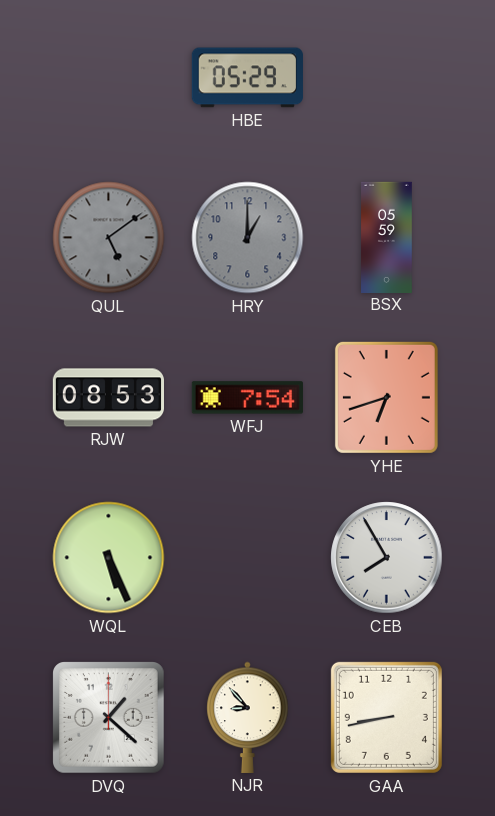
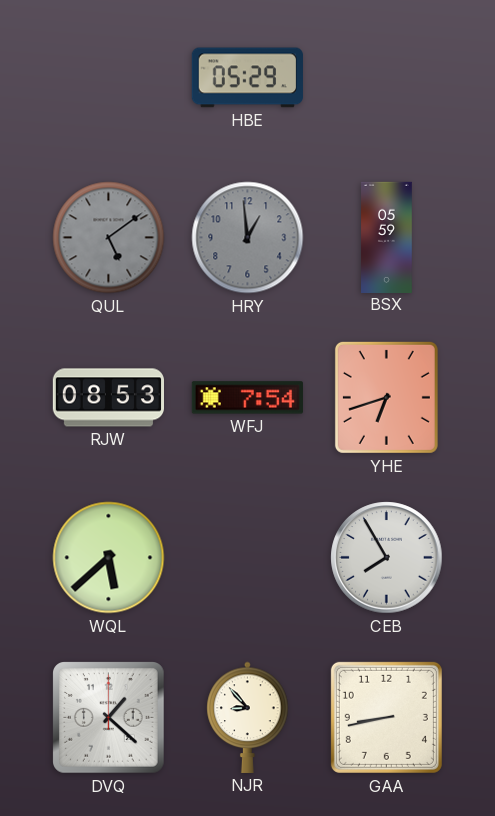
HRY: 1:00 -> 12:59 (248, 238)
WQL: 5:26 -> 5:38 (109, 558)
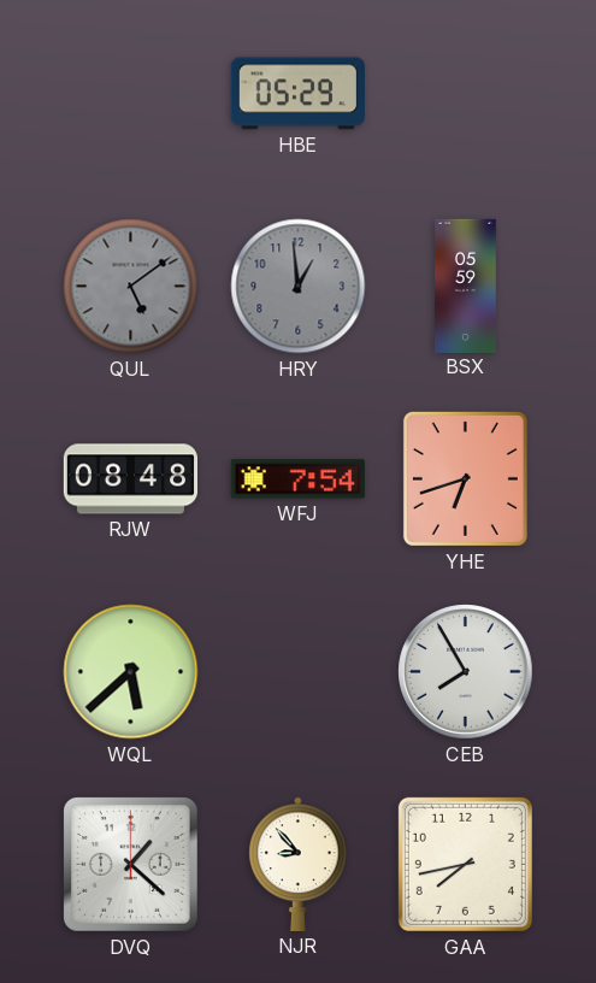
RJW: 08:53 -> 08:48 (130, 479)
GAA: 8:43 -> 7:43 (465, 864)
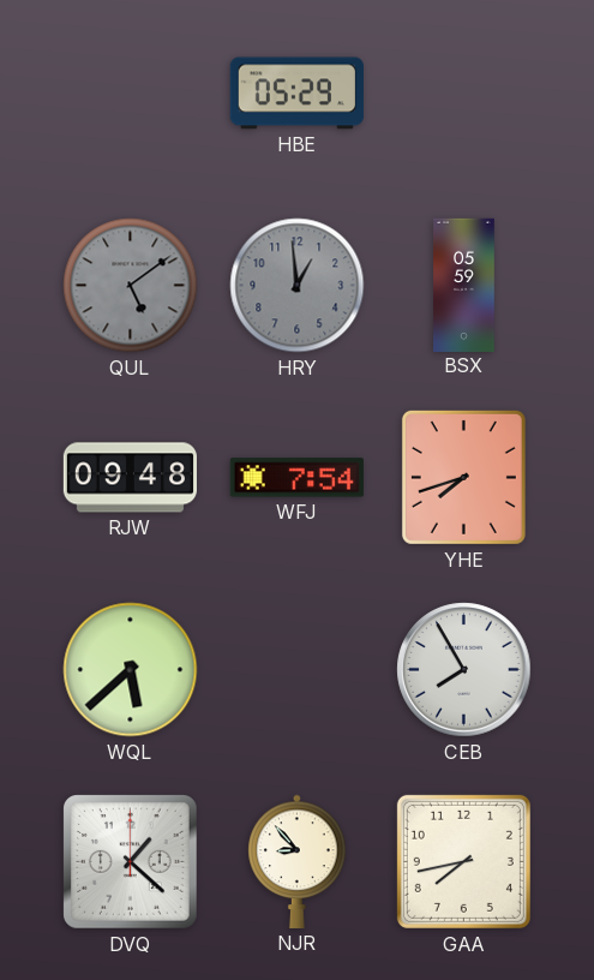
RJW: 08:48 -> 09:48 (130, 478)
YHE: 6:42 -> 7:42 (463, 477)
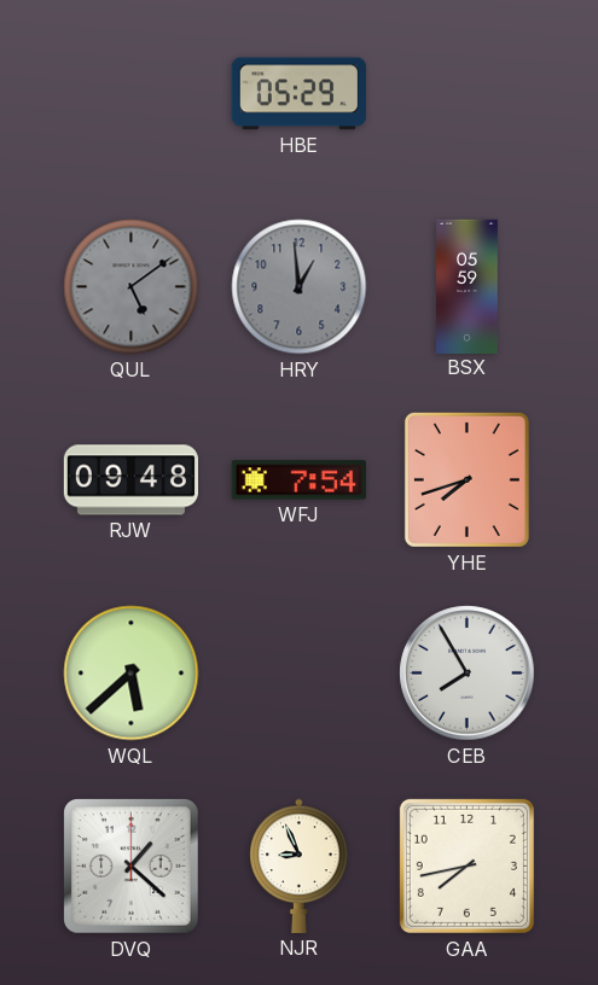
NJR: 8:53 -> 8:56 (300, 865)
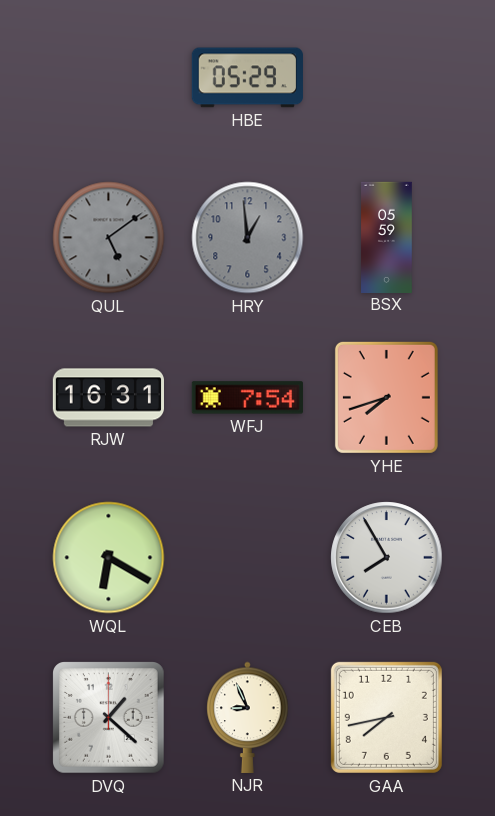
RJW: 09:48 -> 16:31 (108, 398)
WQL: 5:38 -> 6:20 (109, 558)
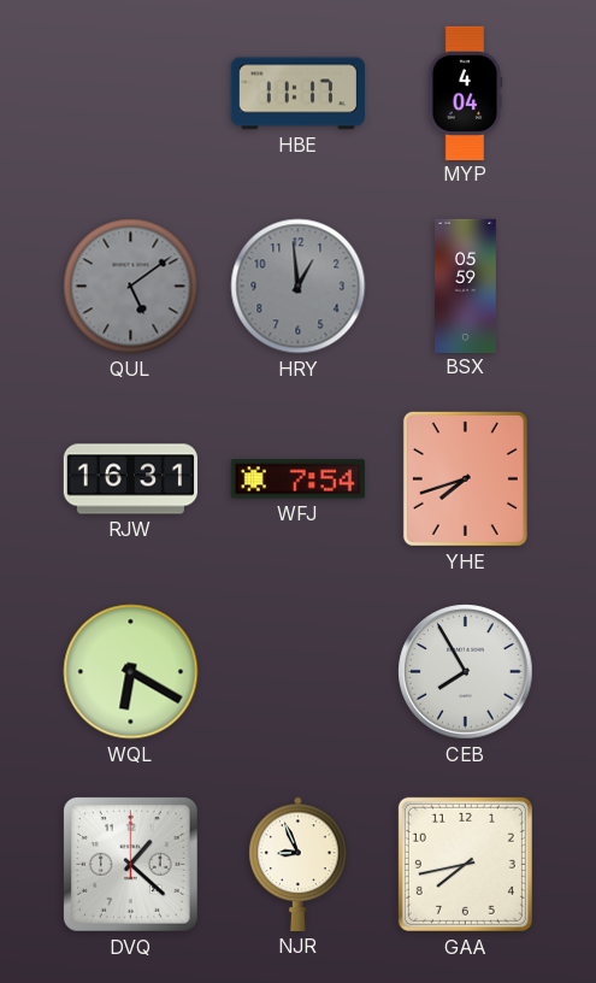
HBE: 05:29 -> 11:17 (297, 94)
MYP: none -> 4:04 (465, 93)
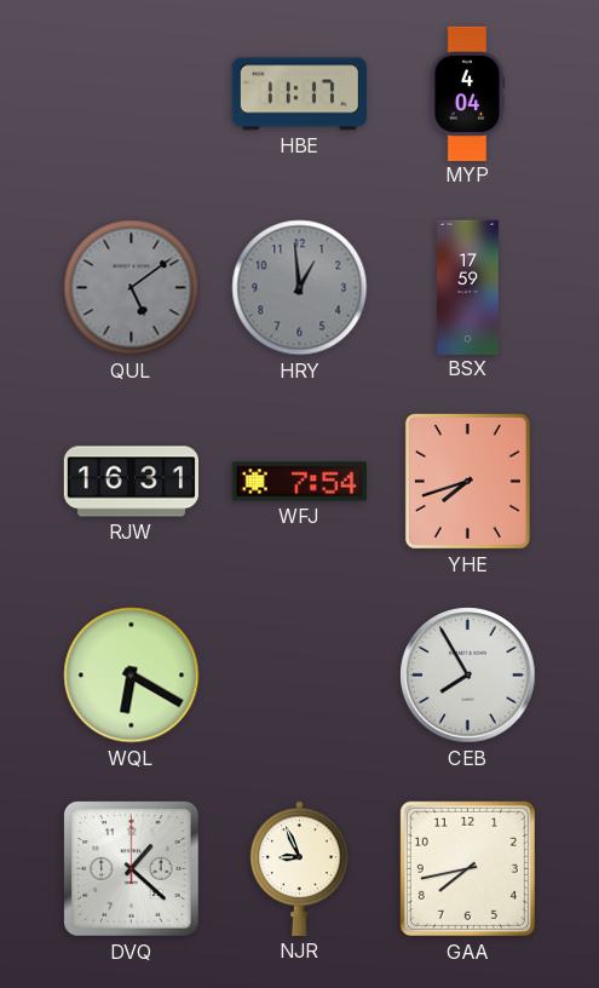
BSX: 05:59 -> 17:59 (468, 287)
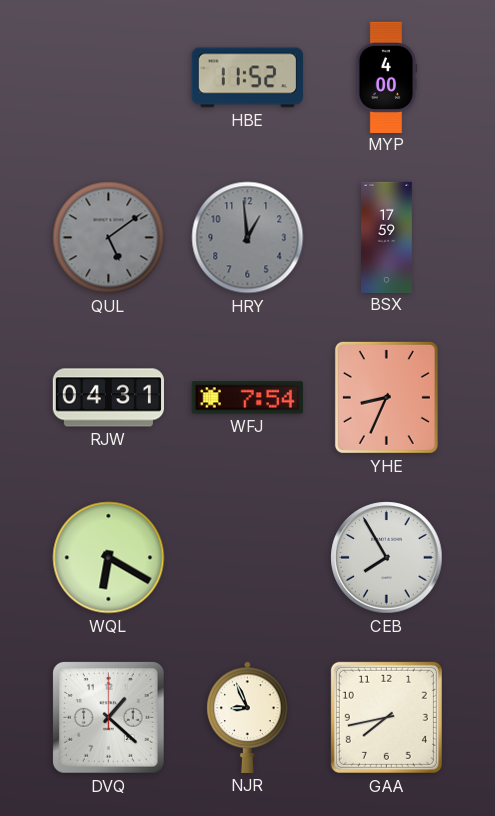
HBE: 11:17 -> 11:52 (247, 78)
MYP: 4:04 -> 4:00 (386, 77)
RJW: 16:31 -> 04:31 (108, 398)
YHE: 7:42 -> 8:34 (386, 397)
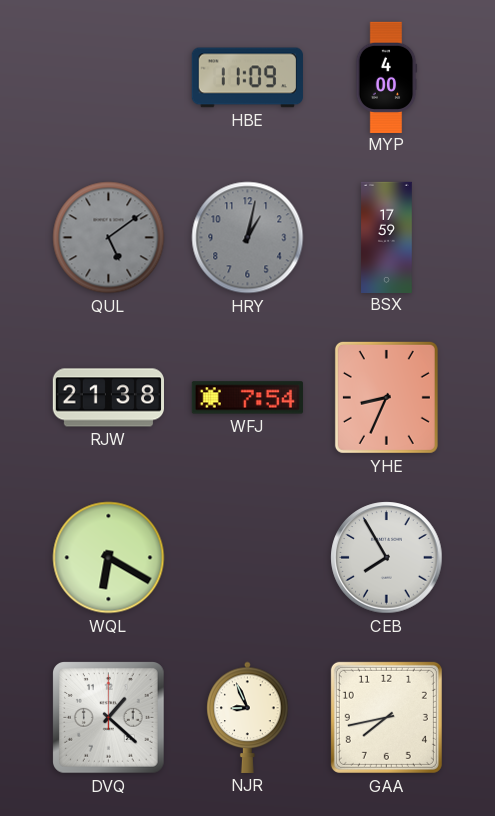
HBE: 11:52 -> 11:09 (247, 78)
HRY: 12:59 -> 1:02 (248, 238)
RJW: 04:31 -> 21:38 (108, 398)
